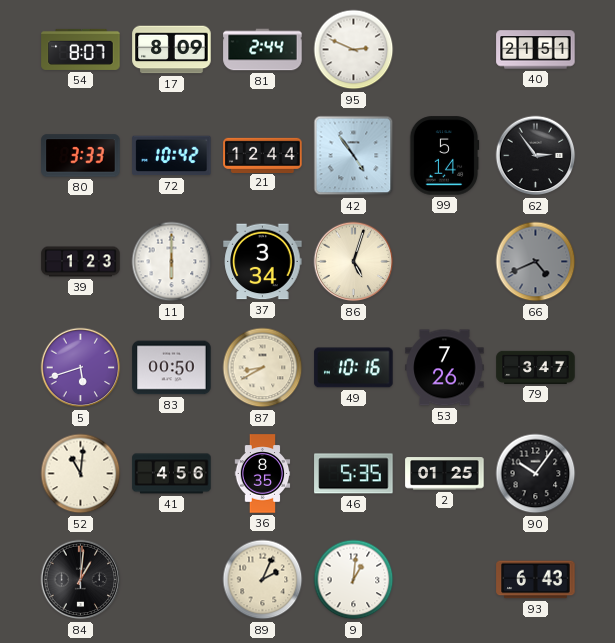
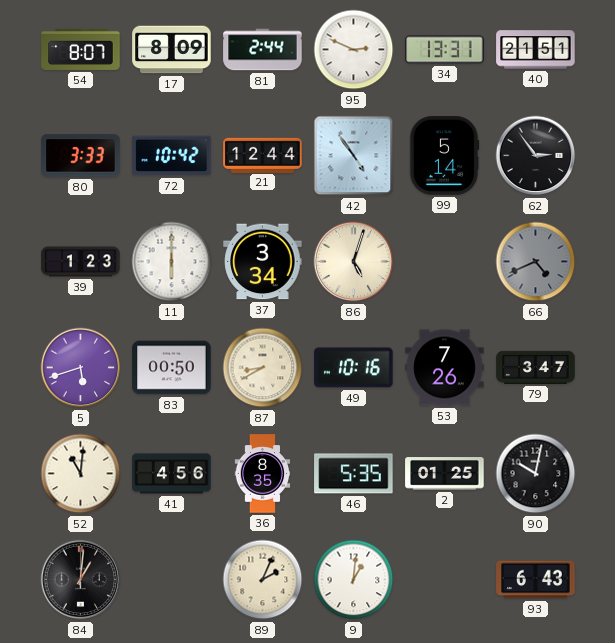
34: none -> 13:31 (445, 50)
90: 10:06 -> 10:02 (536, 474)
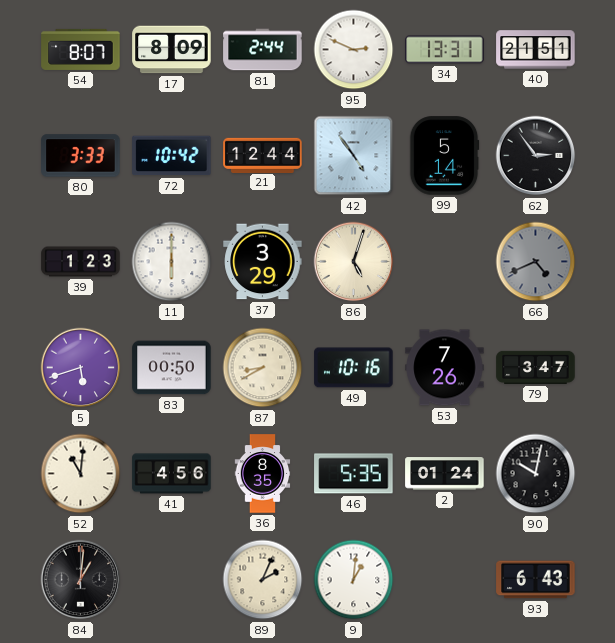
37: 3:34 -> 3:29 (263, 262)
2: 01:25 -> 01:24 (445, 474)
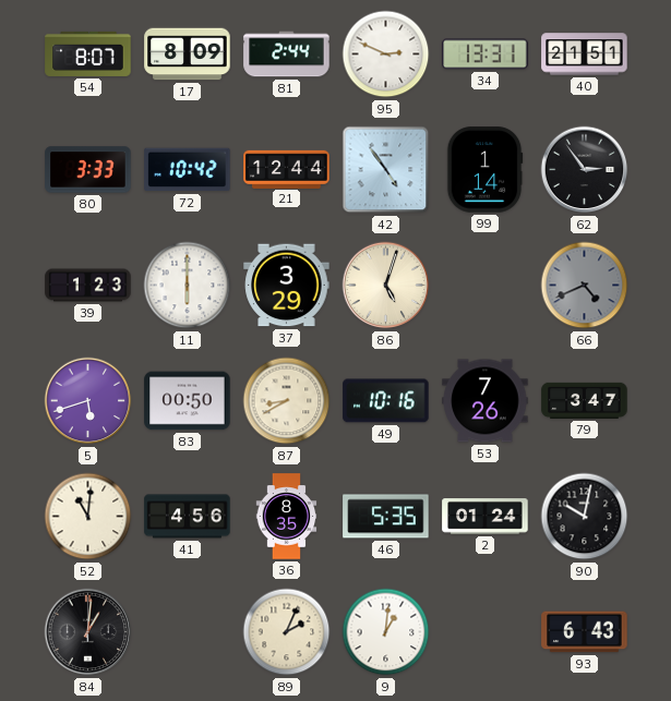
99: 5:14 -> 1:14 (484, 170)
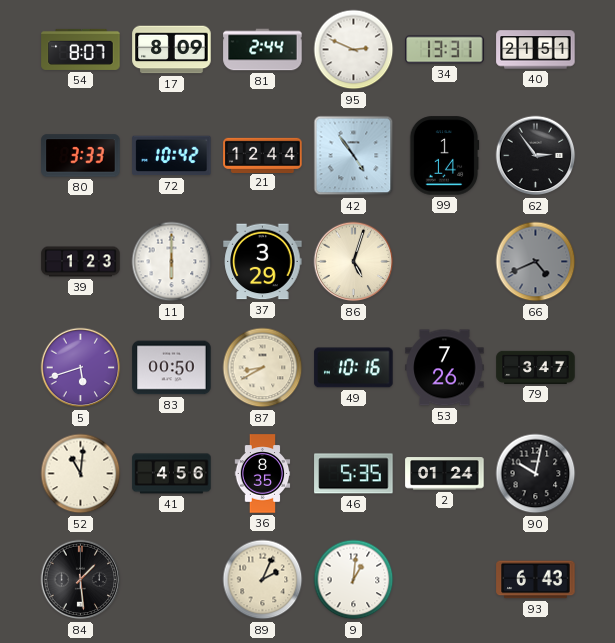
84: 1:01 -> 1:29 (81, 580)
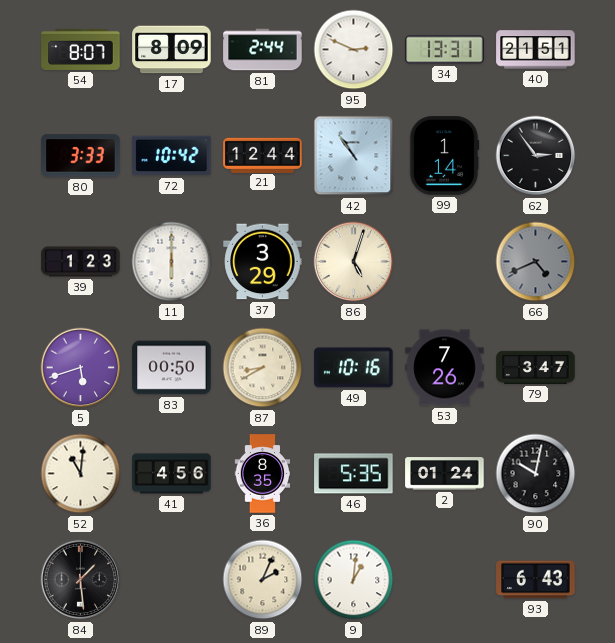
42: 4:54 -> 10:54 (354, 156)
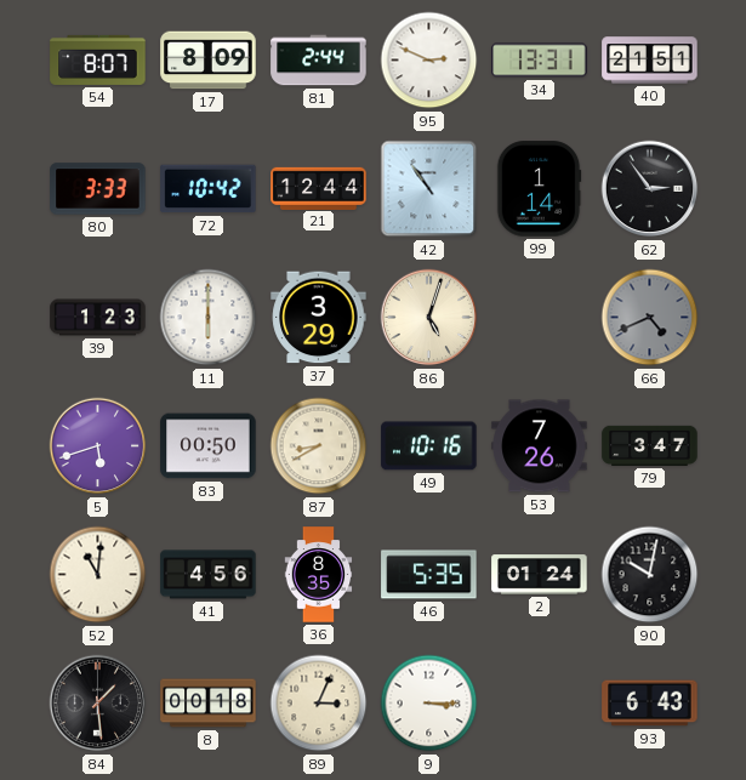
8: none -> 00:18 (209, 704)
89: 2:04 -> 3:04 (319, 704)
9: 1:01 -> 3:15 (429, 704)
